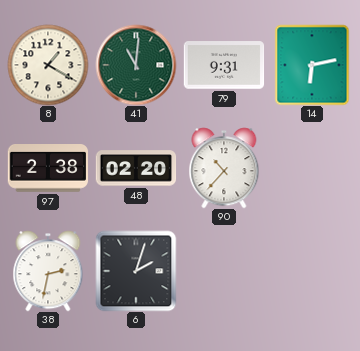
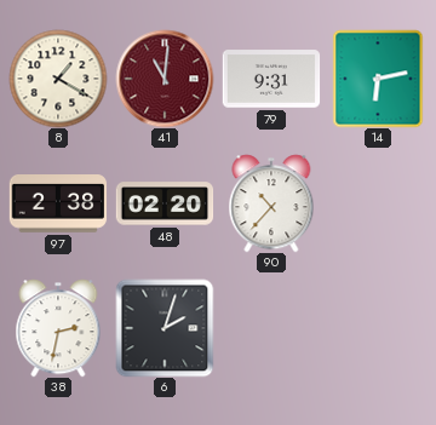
41 dial: green -> burgundy (165, 79)
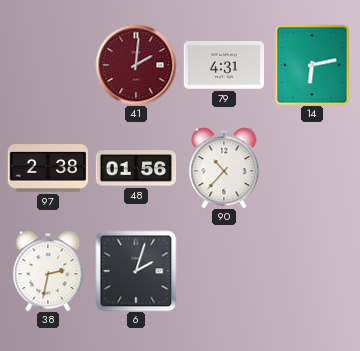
8: 1:20 -> none (58, 79)
41: 11:01 -> 2:01 (136, 65)
79: 9:31 -> 4:31 (224, 65)
48: 02:20 -> 01:56 (136, 168)
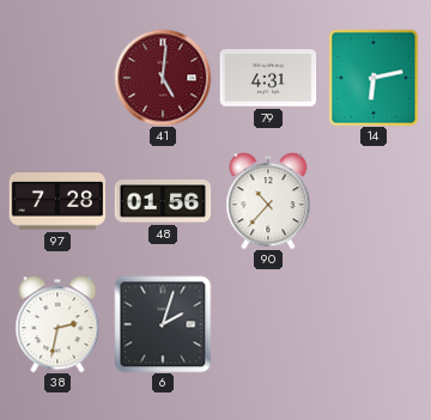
41: 2:01 -> 5:01 (163, 78)
97: 2:38 -> 7:28 (57, 202)
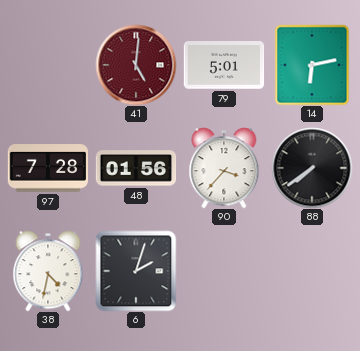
79: 4:31 -> 5:01 (224, 65)
90: 10:37 -> 3:37 (224, 168)
88: none -> 7:39 (312, 168)
38: 2:32 -> 4:32 (48, 271)
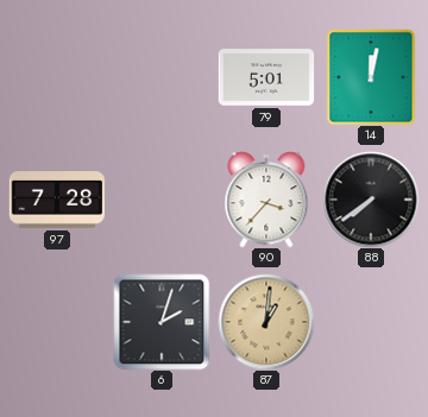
41: 5:01 -> none (136, 65)
14: 6:13 -> 12:02 (371, 77)
48: 01:56 -> none (136, 168)
38: 4:32 -> none (48, 271)
87: none -> 1:01 (266, 322)
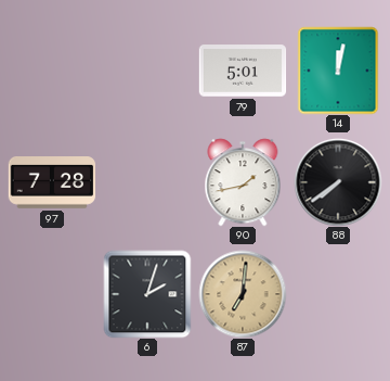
90: 3:37 -> 1:43 (243, 182)
87: 1:01 -> 7:01 (243, 294)
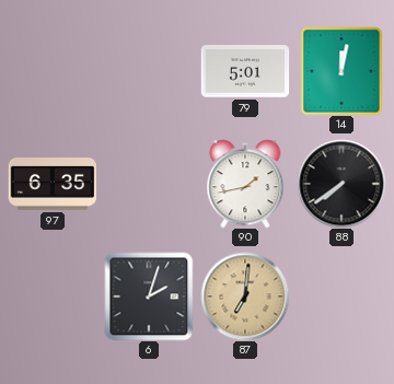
97: 7:28 -> 6:35 (53, 185)
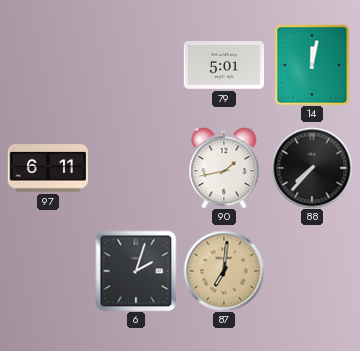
97: 6:35 -> 6:11 (48, 169)
88: 7:39 -> 7:37 (312, 168)
